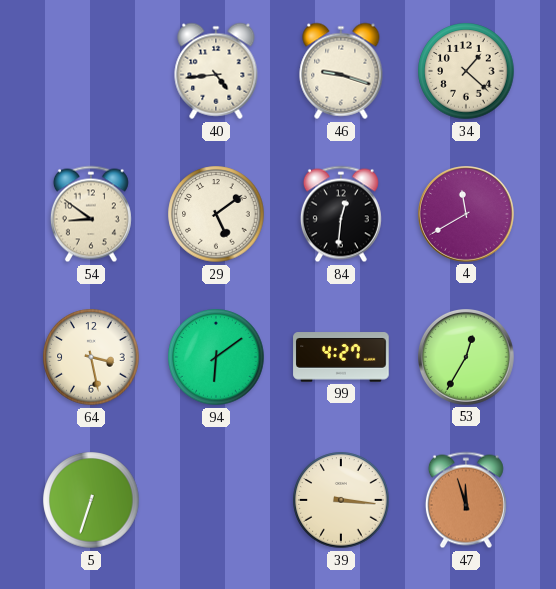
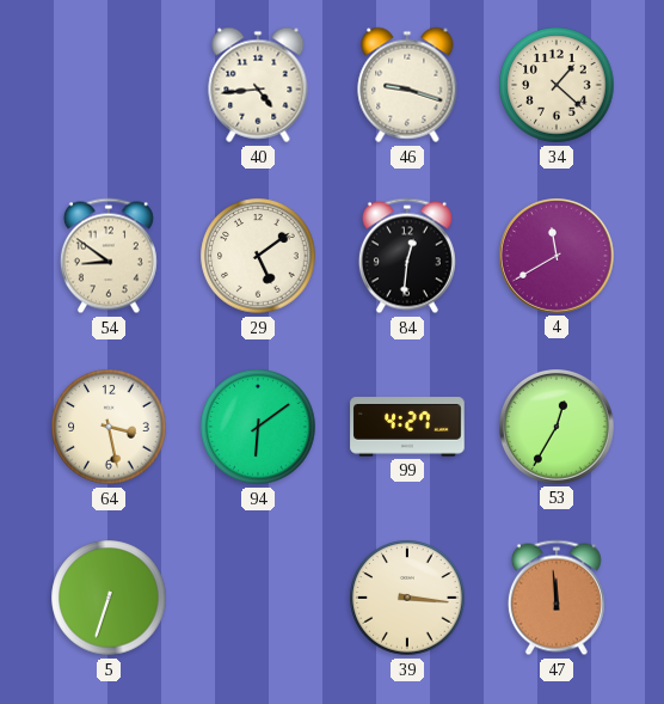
47: 11:57 -> 11:59 (557, 598)
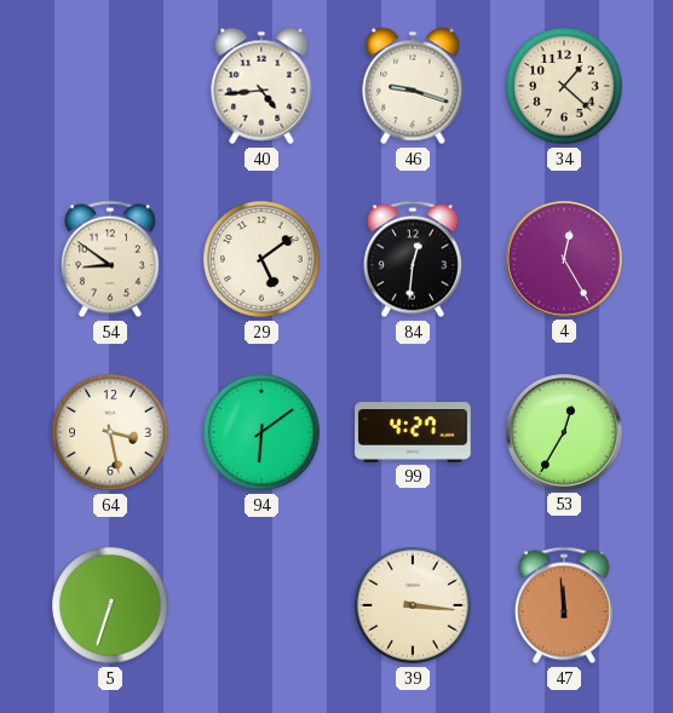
4: 11:40 -> 12:25 (565, 260)
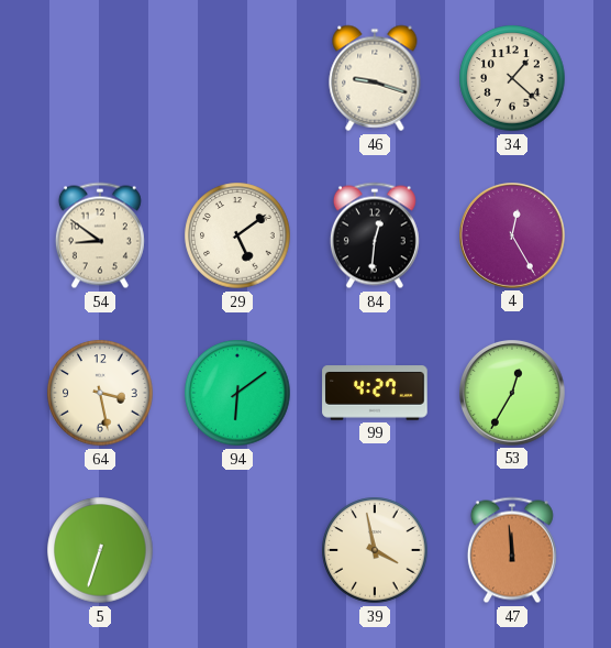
40: 4:44 -> none (261, 86)
39: 3:16 -> 3:58 (375, 550)
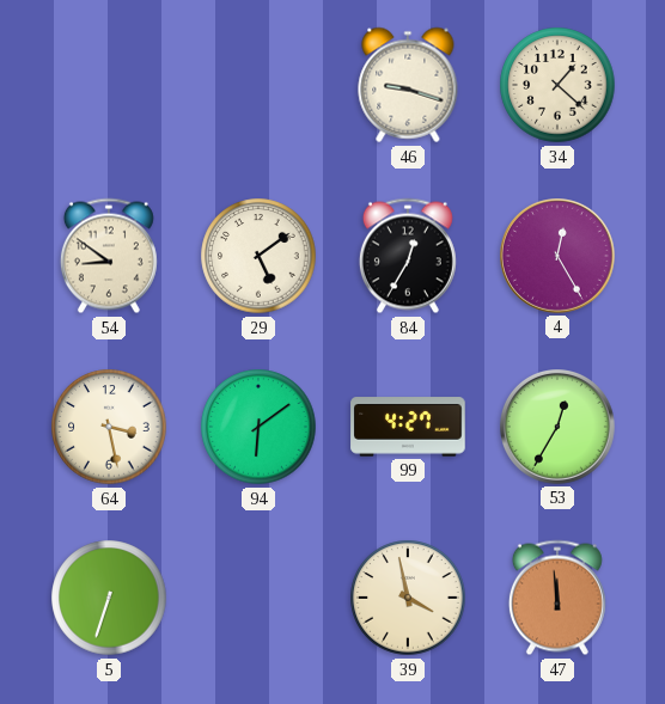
84: 12:31 -> 12:35 (408, 256)
